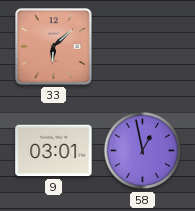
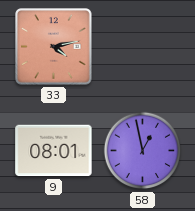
33: 6:08 -> 4:13 (54, 47)
9: 03:01 -> 08:01 (54, 151)
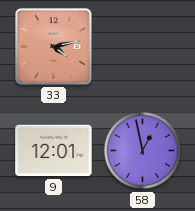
9: 08:01 -> 12:01 (54, 151)
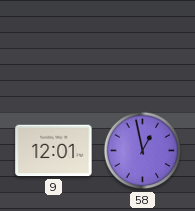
33: 4:13 -> none (54, 47)
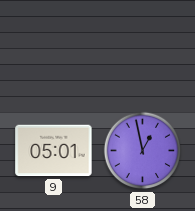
9: 12:01 -> 05:01 (54, 151)
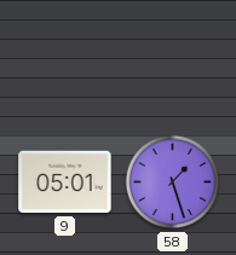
58: 12:58 -> 1:27 (173, 182)
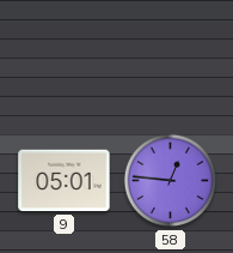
58: 1:27 -> 12:46 (171, 181)
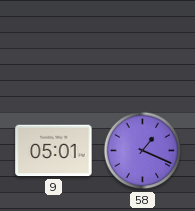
58: 12:46 -> 1:19 (143, 151)
